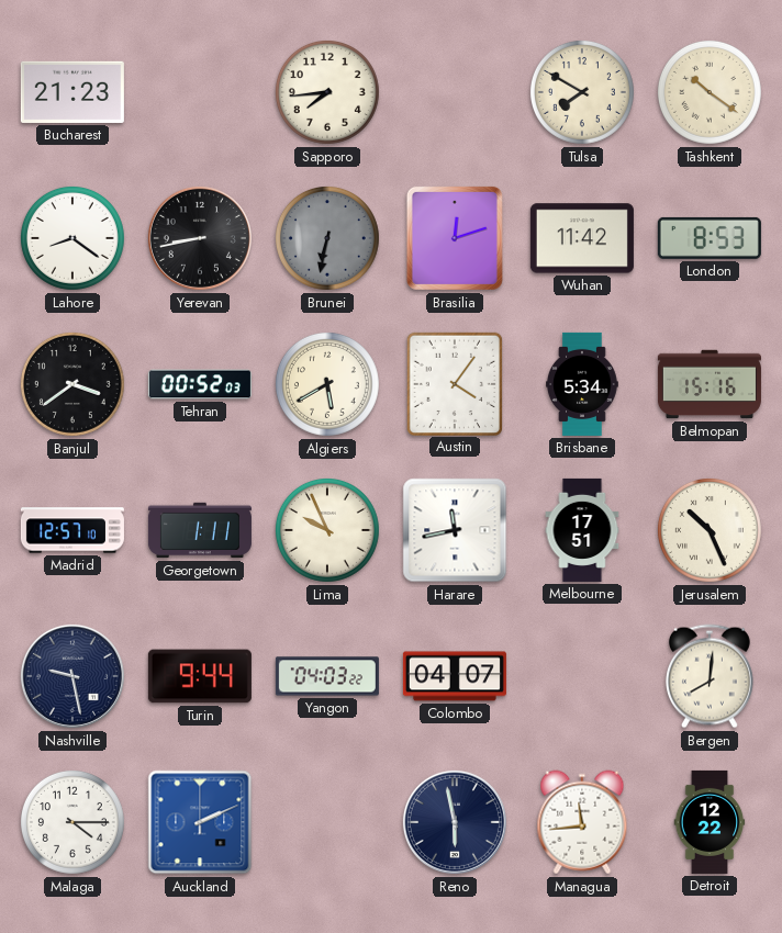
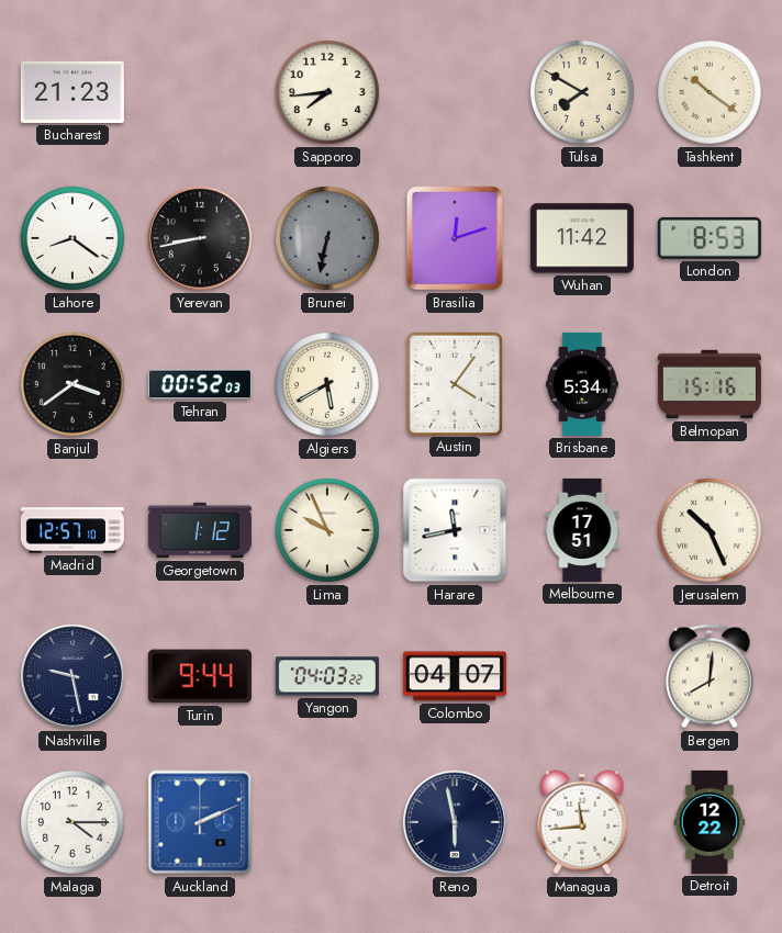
Georgetown: 1:11 -> 1:12 (200, 530)
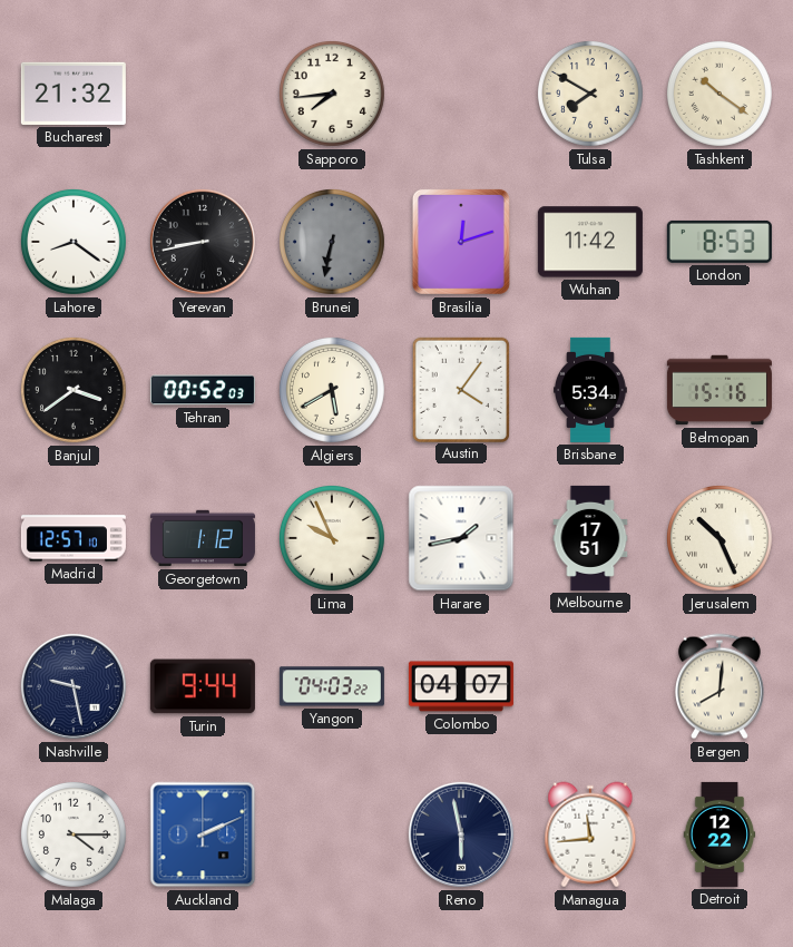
Bucharest: 21:23 -> 21:32 (74, 94)
Harare: 11:43 -> 1:43 (461, 538)
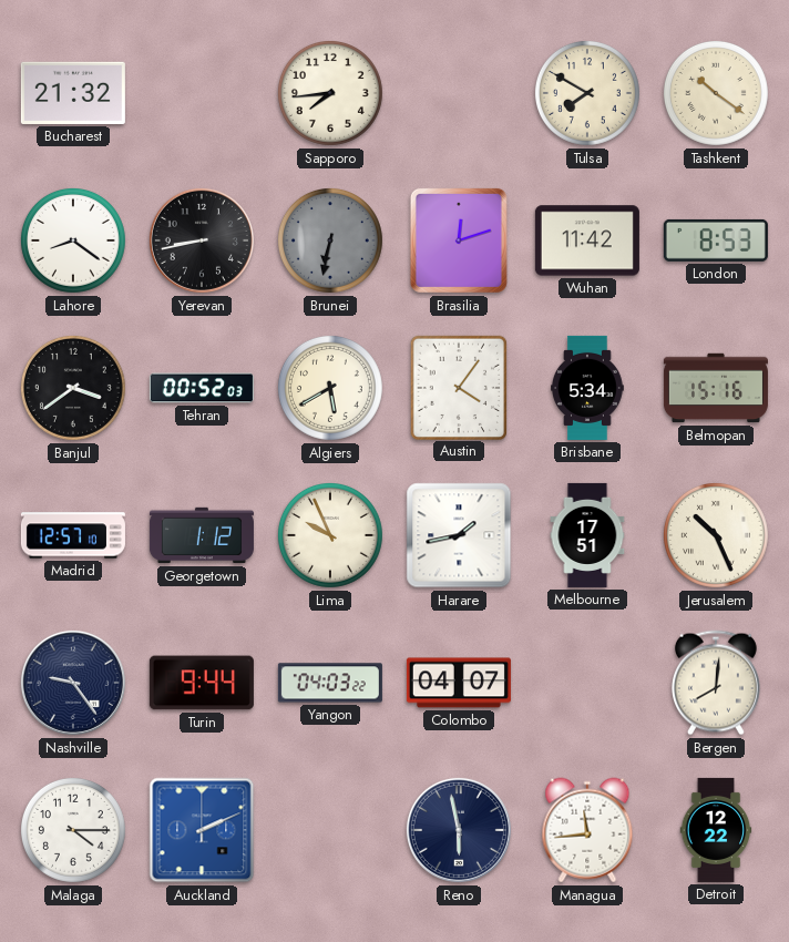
Nashville: 9:28 -> 9:24 (73, 683)
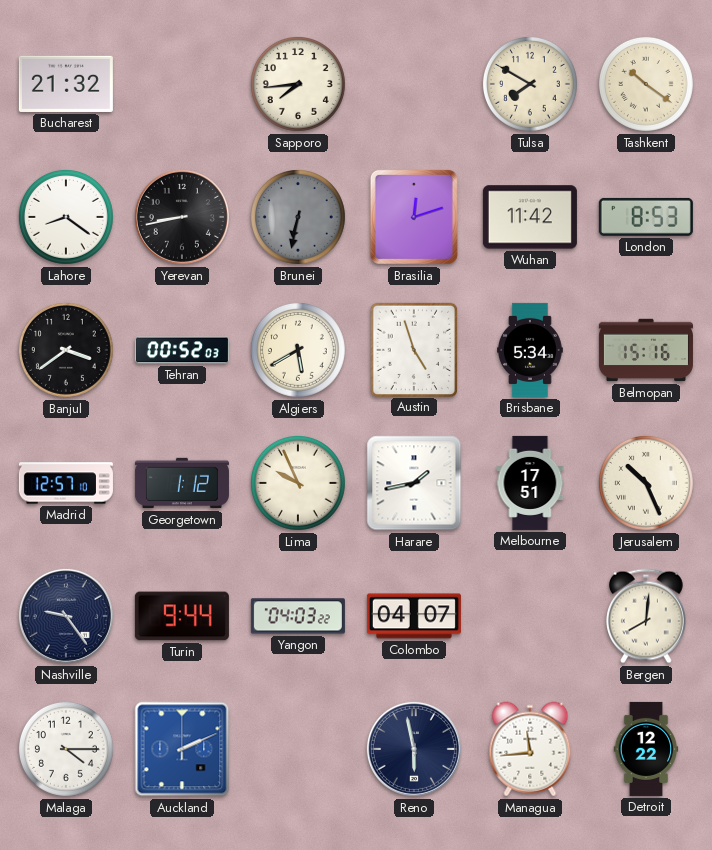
Austin: 4:06 -> 4:57 (413, 349)
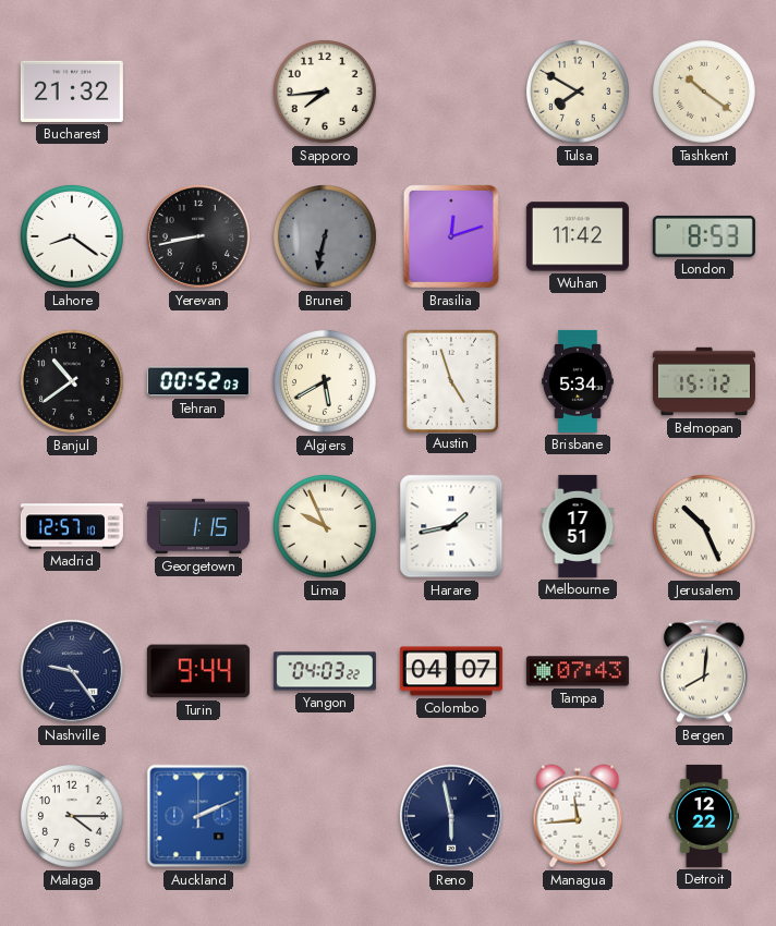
Banjul: 3:39 -> 10:39 (72, 381)
Belmopan: 15:16 -> 15:12 (704, 381)
Georgetown: 1:12 -> 1:15 (198, 526)
Tampa: none -> 07:43 (578, 671)
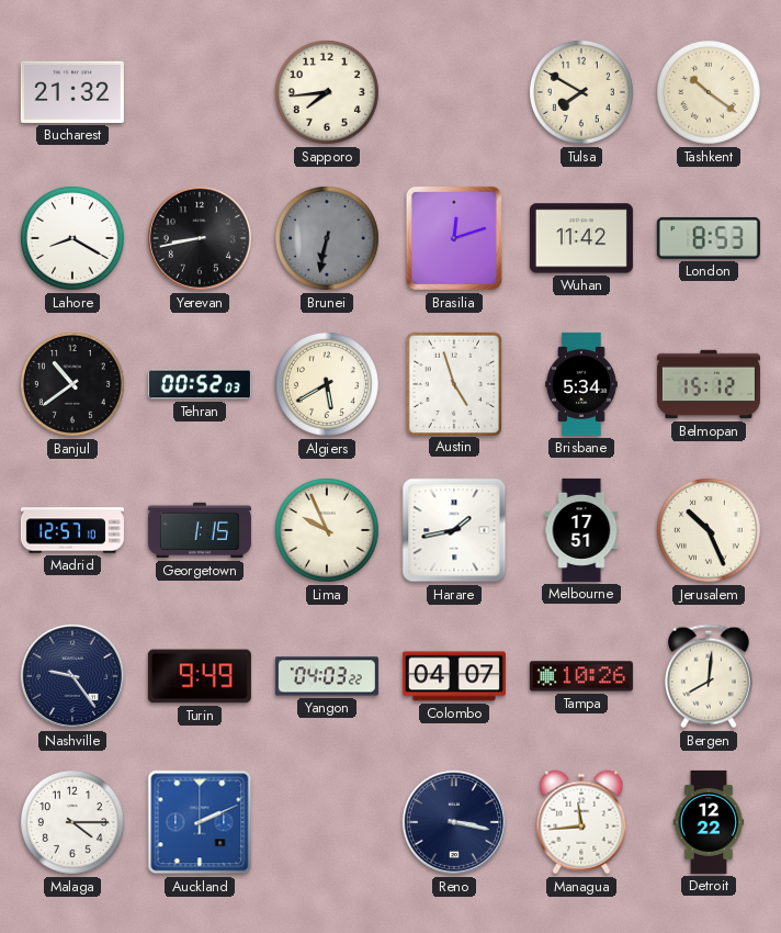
Lahore: 8:21 -> 8:20 (72, 238)
Turin: 9:44 -> 9:49 (200, 676)
Tampa: 07:43 -> 10:26 (581, 676)
Reno: 5:58 -> 3:17 (454, 822)
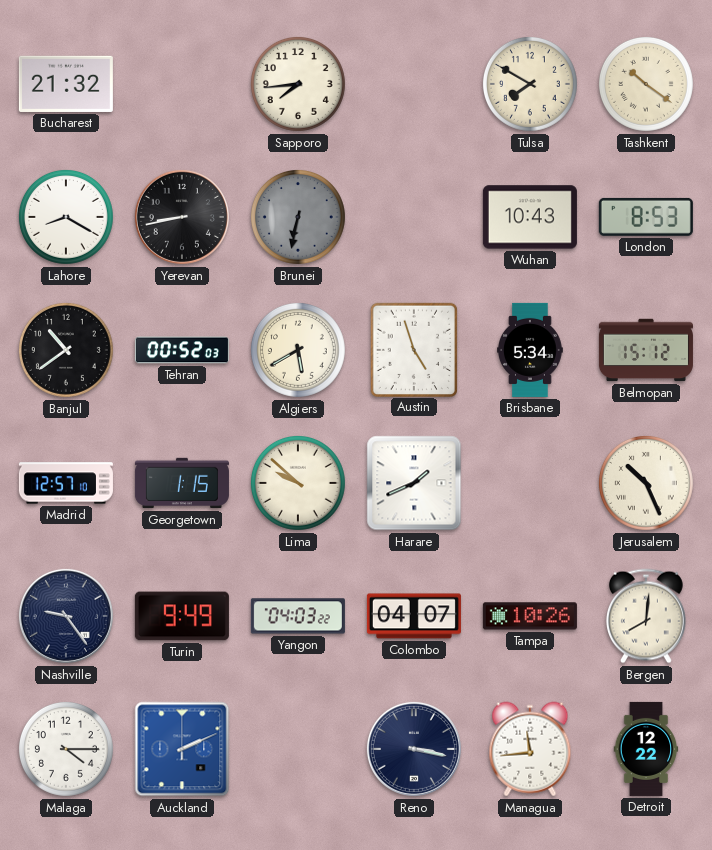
Brasilia: 12:12 -> none (454, 238)
Wuhan: 11:42 -> 10:43 (530, 217)
Lima: 9:56 -> 9:52 (298, 483)
Harare: 1:43 -> 1:41 (414, 483)
Melbourne: 17:51 -> none (581, 530)
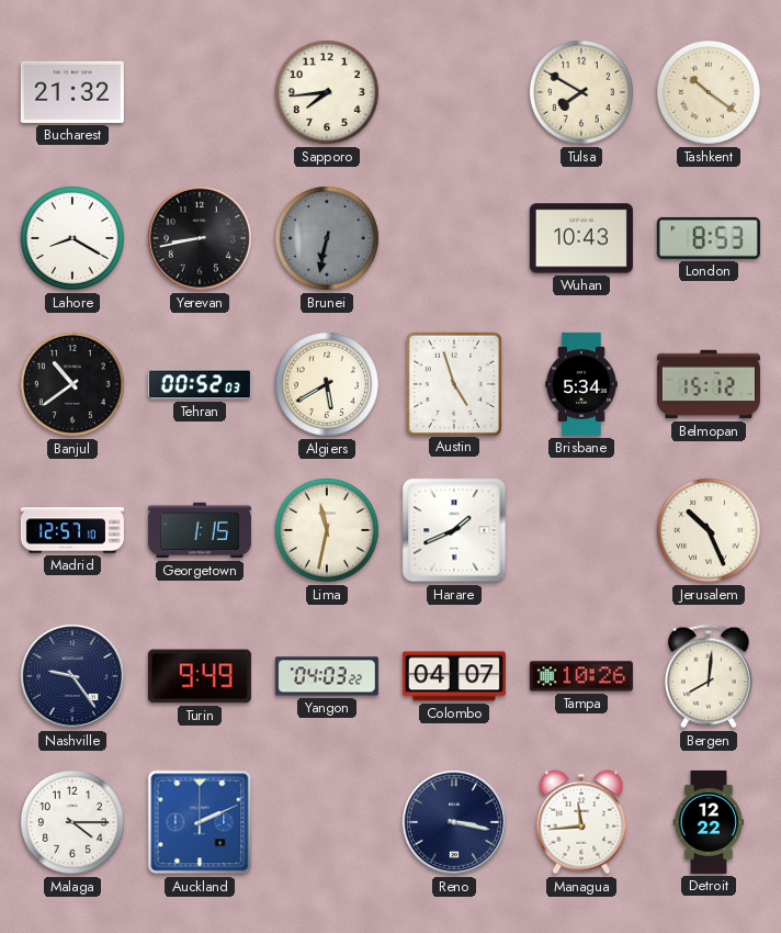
Lima: 9:52 -> 11:32 (327, 530)
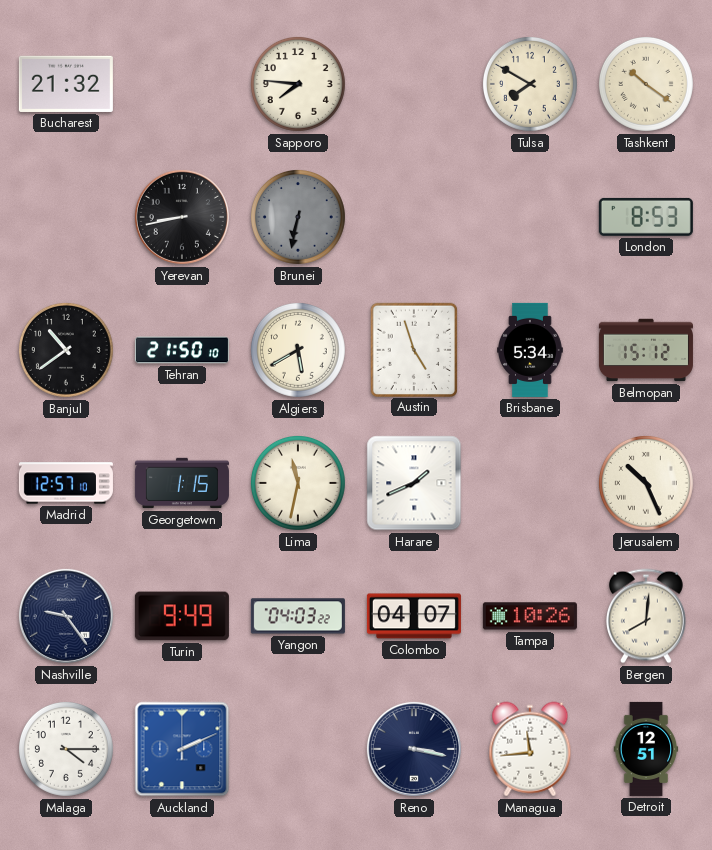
Sapporo: 7:44 -> 7:46 (298, 84)
Lahore: 8:20 -> none (72, 238)
Wuhan: 10:43 -> none (581, 238)
Tehran: 00:52 -> 21:50 (182, 350)
Detroit: 12:22 -> 12:51 (646, 749)
